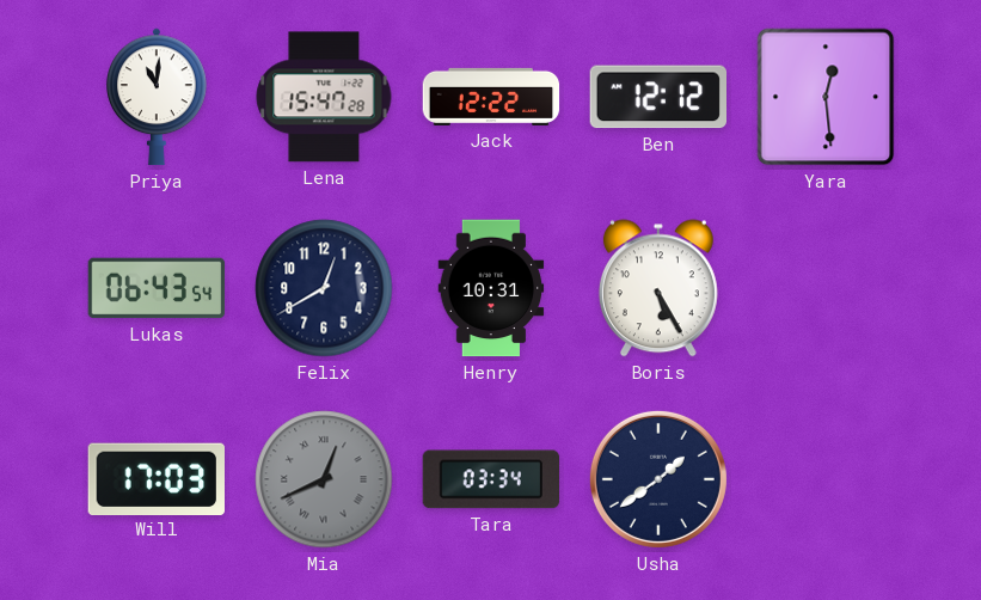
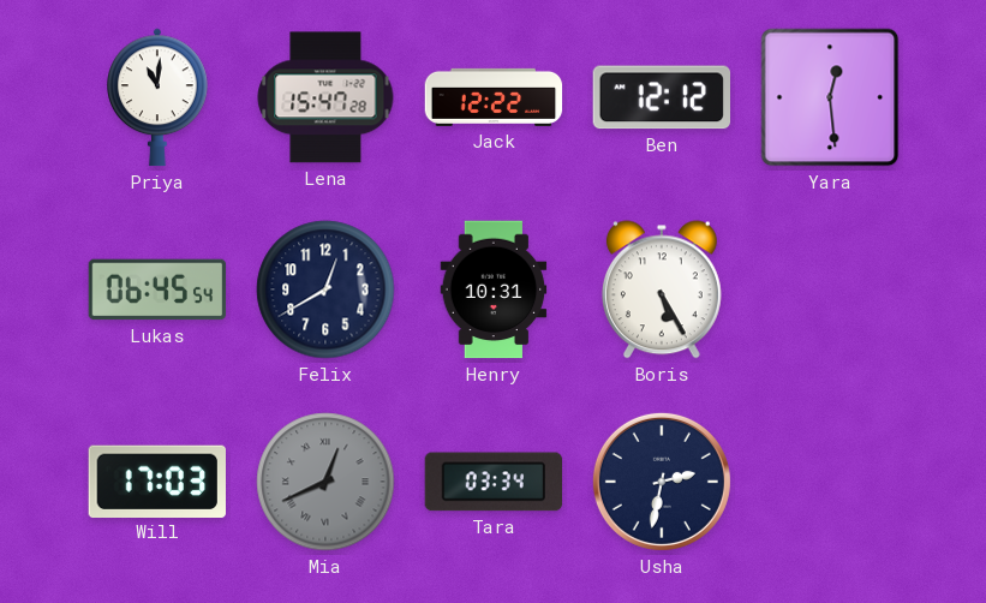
Lukas: 06:43 -> 06:45 (157, 289)
Usha: 1:39 -> 2:32 (662, 482)
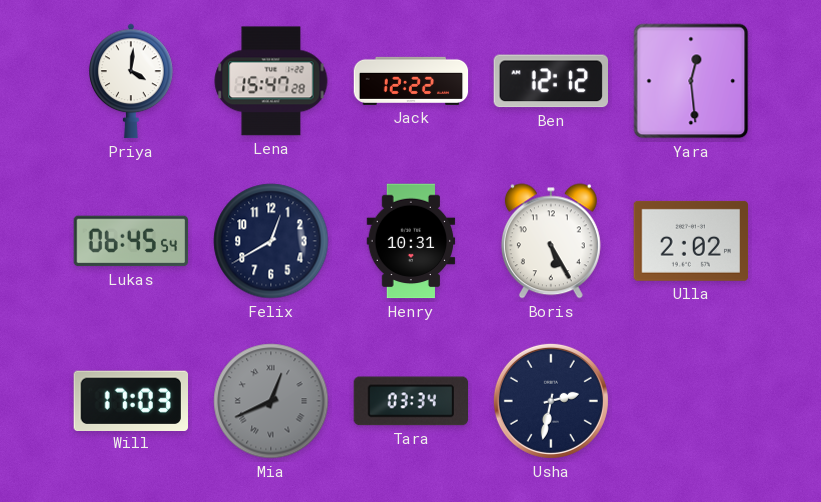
Priya: 11:01 -> 4:01 (132, 81)
Ulla: none -> 2:02 (691, 241)
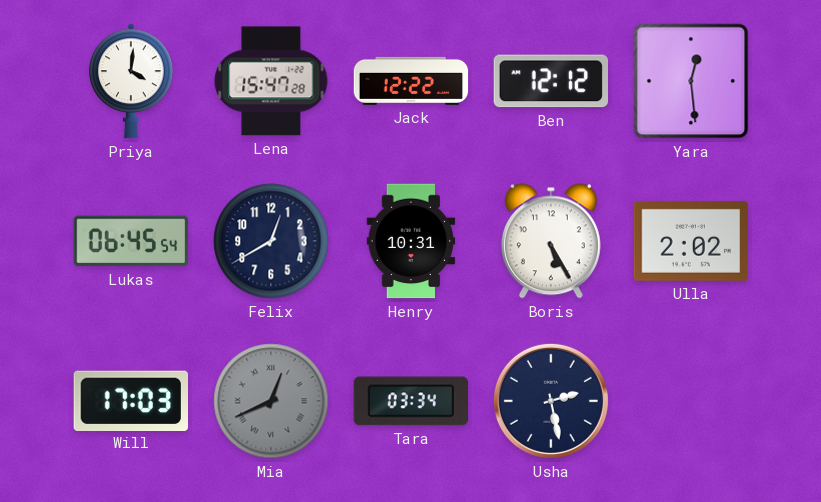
Usha: 2:32 -> 2:28 (551, 401)
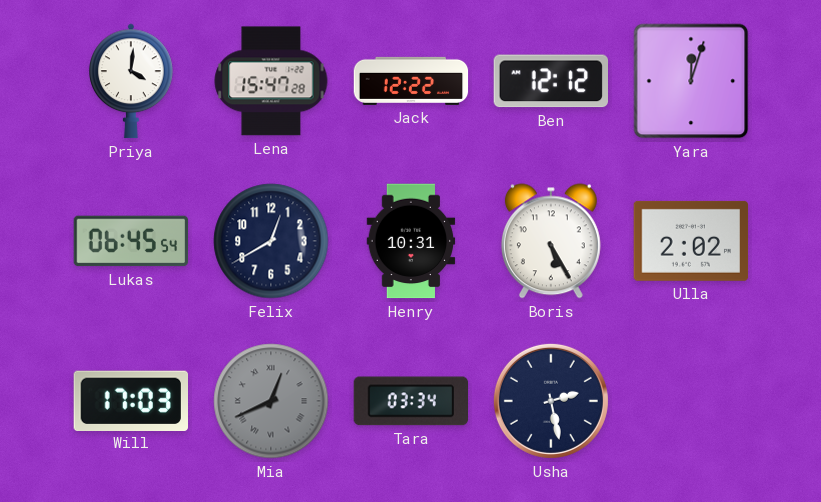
Yara: 12:29 -> 12:03 (691, 81)
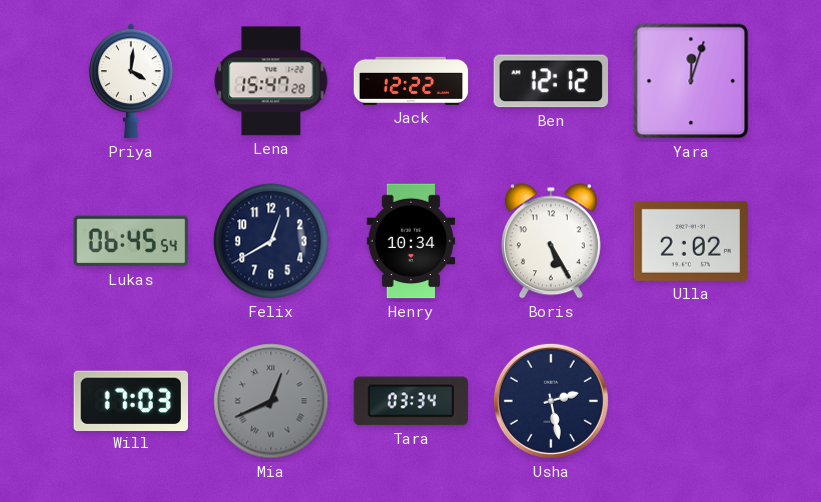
Henry: 10:31 -> 10:34 (411, 241)
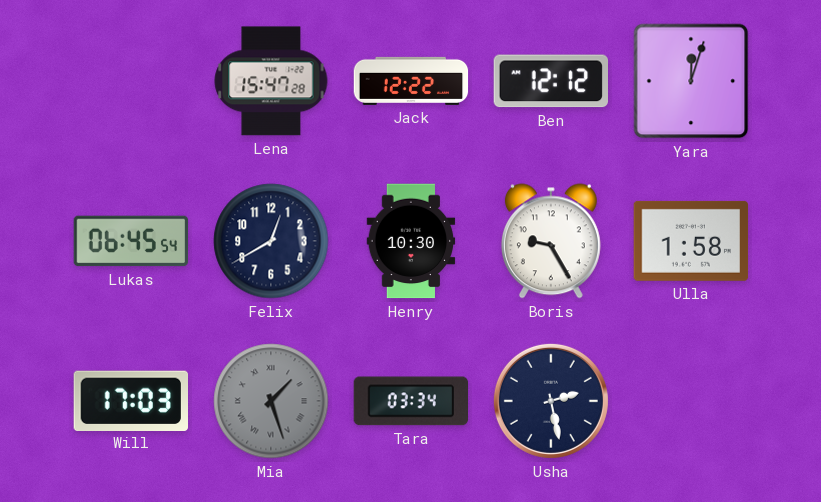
Priya: 4:01 -> none (132, 81)
Henry: 10:34 -> 10:30 (411, 241)
Boris: 5:25 -> 9:25 (551, 241)
Ulla: 2:02 -> 1:58 (691, 241)
Mia: 12:41 -> 1:27 (271, 401)
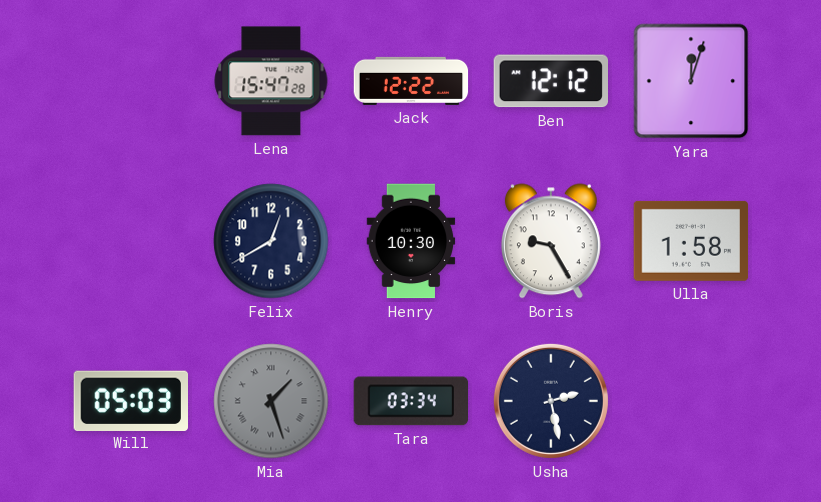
Lukas: 06:45 -> none (131, 241)
Will: 17:03 -> 05:03 (130, 400)
